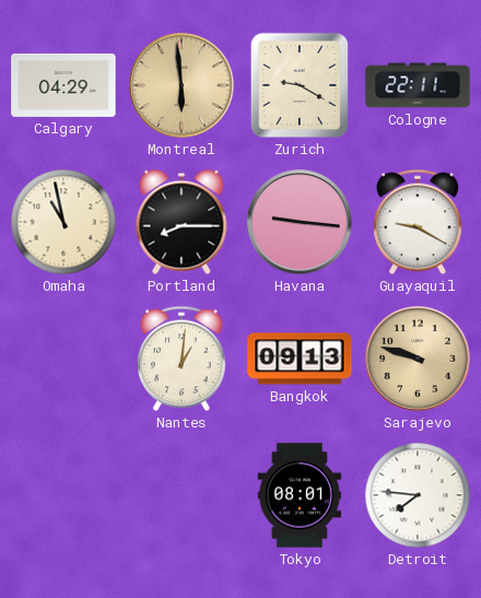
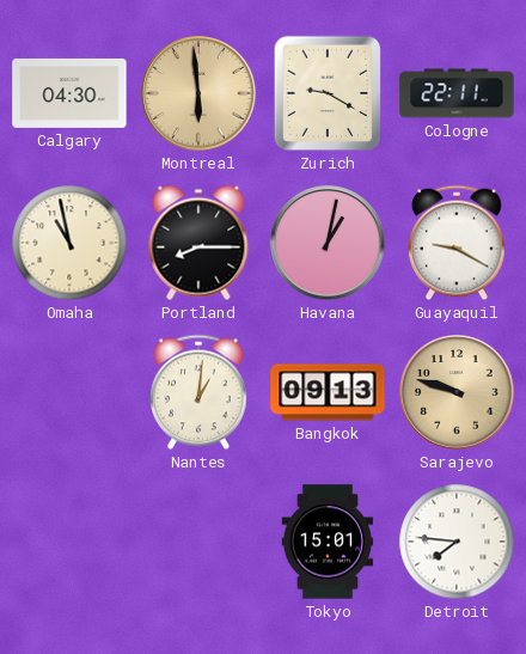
Calgary: 04:29 -> 04:30 (69, 93)
Havana: 9:16 -> 1:02 (328, 243)
Tokyo: 08:01 -> 15:01 (328, 542)
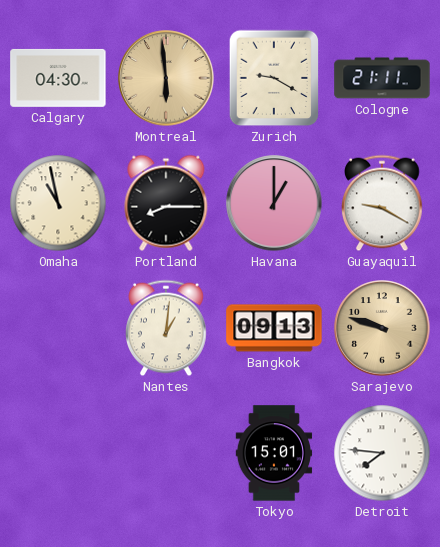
Cologne: 22:11 -> 21:11 (382, 78)
Havana: 1:02 -> 1:00 (274, 203)
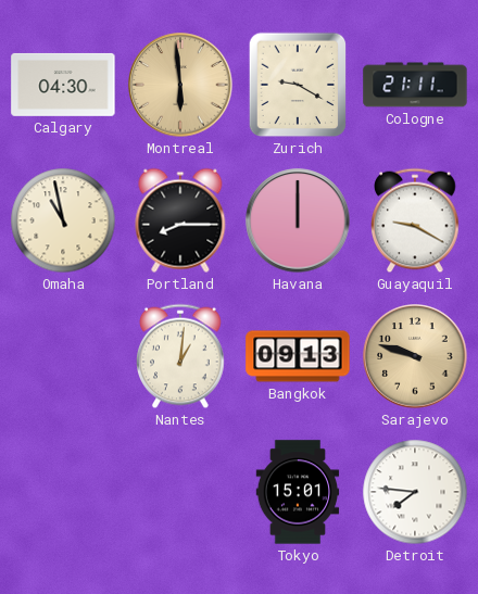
Havana: 1:00 -> 12:00 (298, 220)
